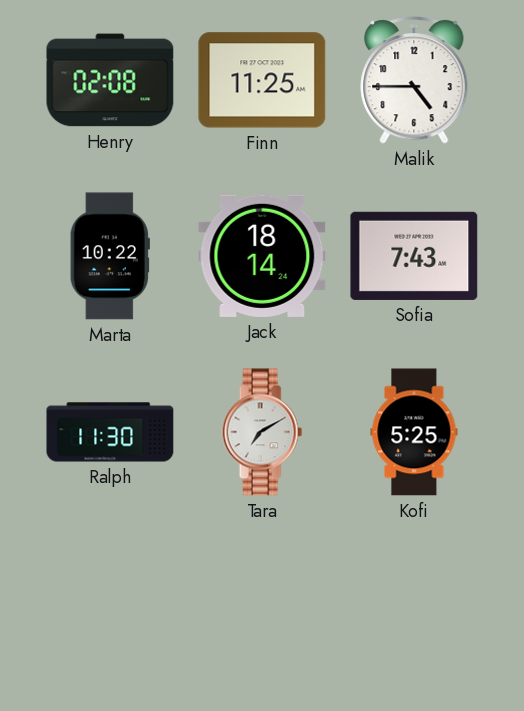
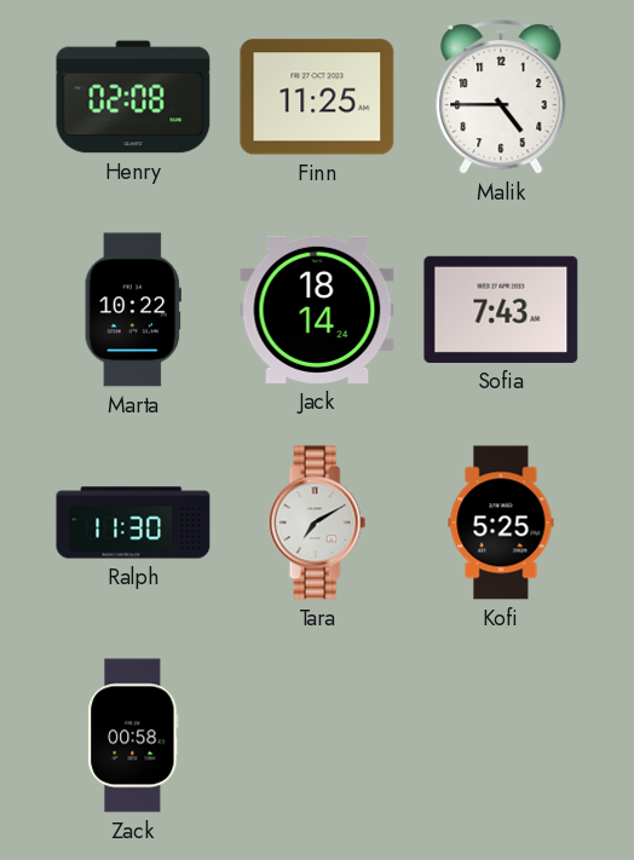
Zack: none -> 00:58 (133, 735)
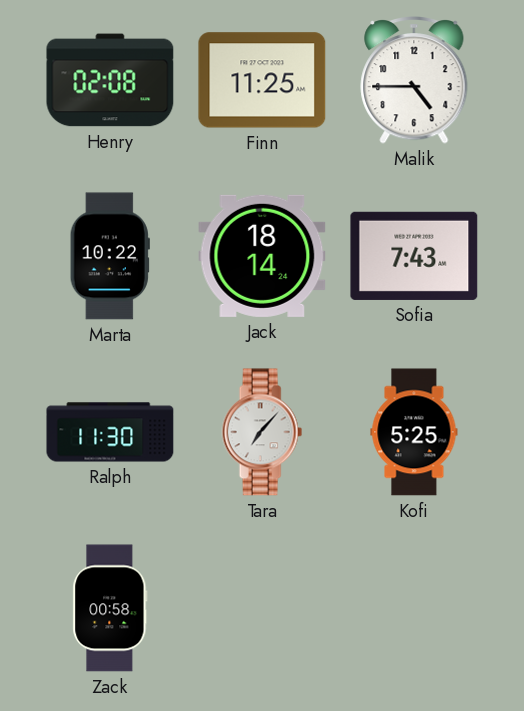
Tara: 7:10 -> 7:07 (262, 432)
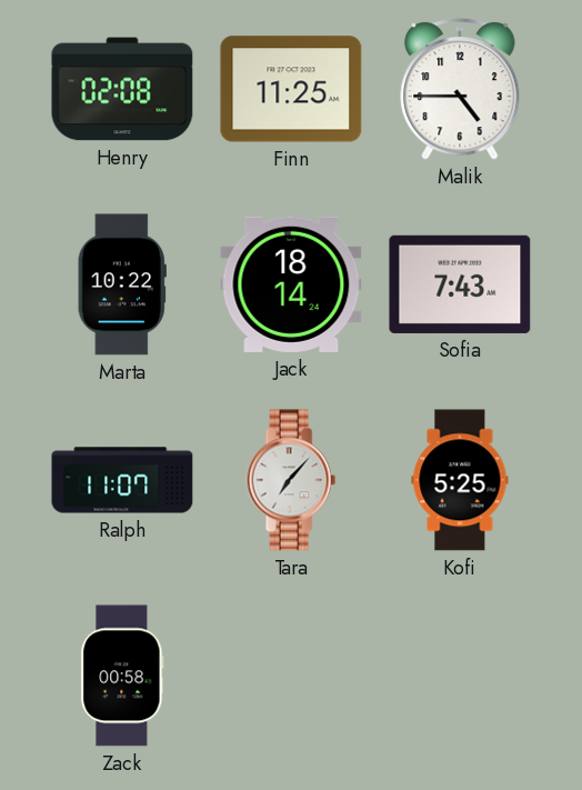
Ralph: 11:30 -> 11:07 (122, 480)
